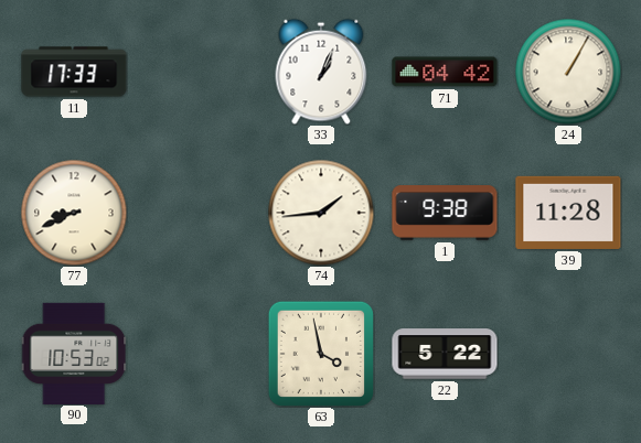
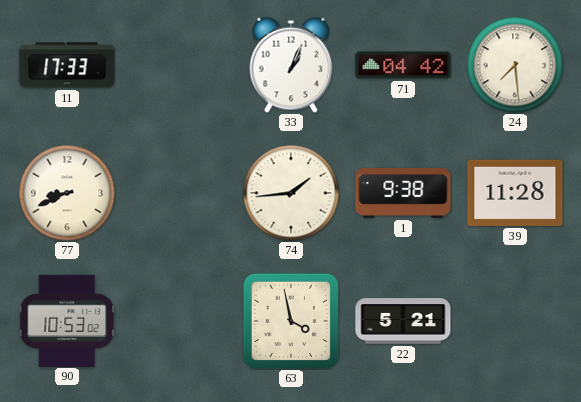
24: 1:05 -> 7:29 (515, 65)
22: 5:22 -> 5:21 (403, 321)
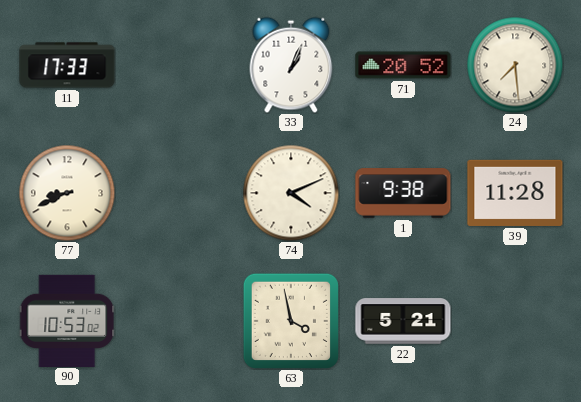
71: 04:42 -> 20:52 (403, 65)
74: 1:44 -> 4:11 (291, 193)
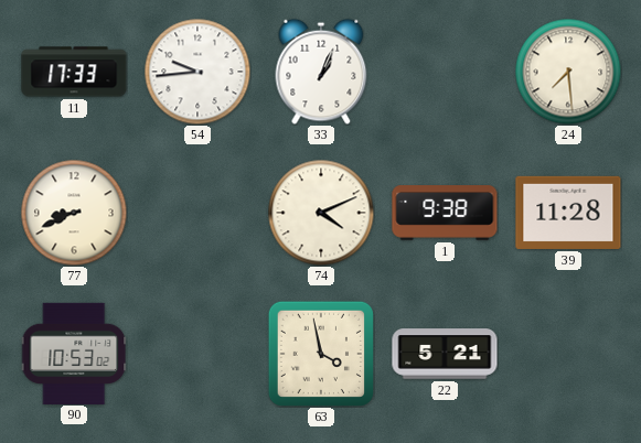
54: none -> 9:44 (197, 72)
71: 20:52 -> none (403, 65)
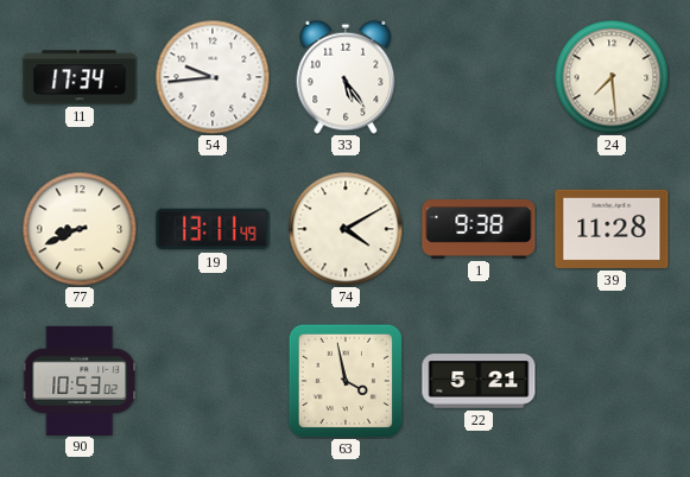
11: 17:33 -> 17:34 (80, 77)
33: 1:04 -> 5:24 (346, 77)
19: none -> 13:11 (213, 229)
74: 4:11 -> 4:10 (346, 229)
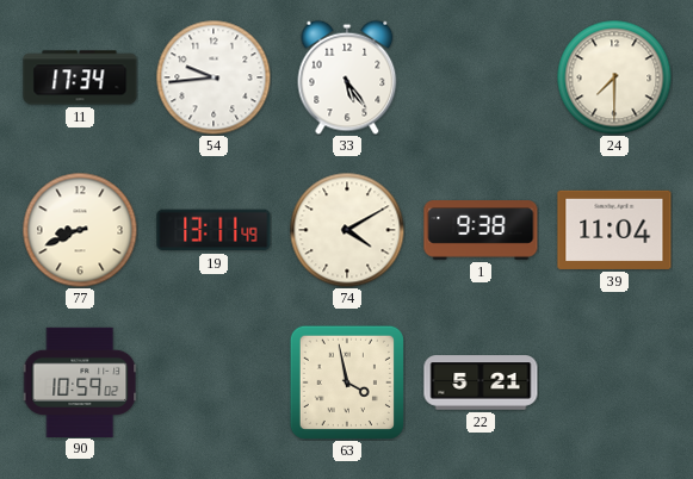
24: 7:29 -> 7:30 (614, 77)
39: 11:28 -> 11:04 (614, 230)
90: 10:53 -> 10:59 (80, 381)
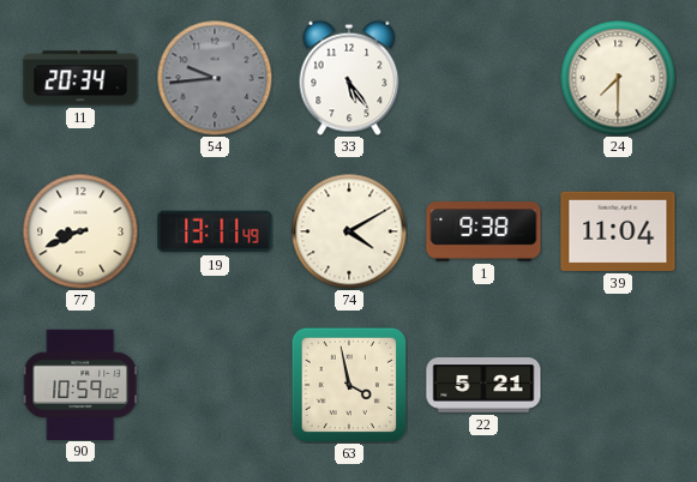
11: 17:34 -> 20:34 (80, 78)
54 dial: white -> grey (215, 78)
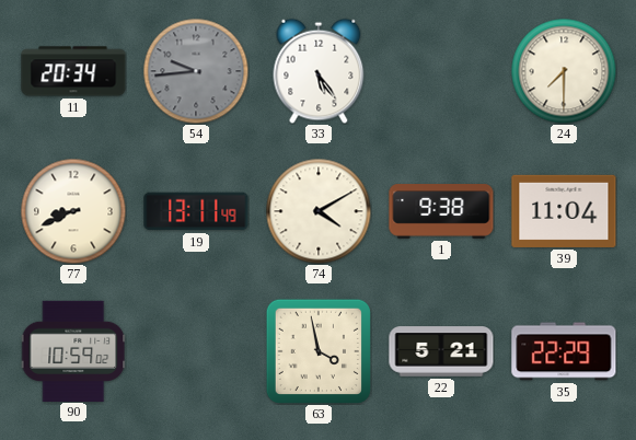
35: none -> 22:29 (564, 351)
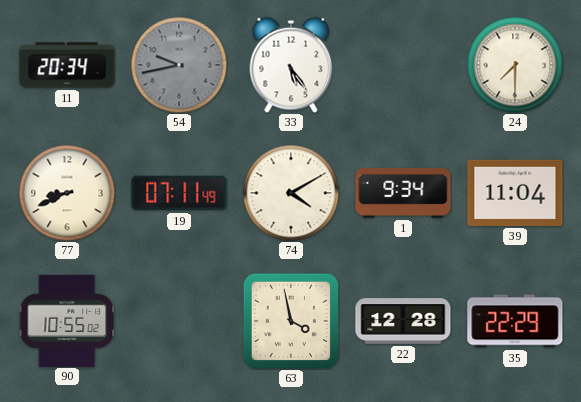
54: 9:44 -> 9:43 (179, 65)
19: 13:11 -> 07:11 (179, 193)
1: 9:38 -> 9:34 (403, 193)
90: 10:59 -> 10:55 (67, 320)
22: 5:21 -> 12:28 (403, 321)
